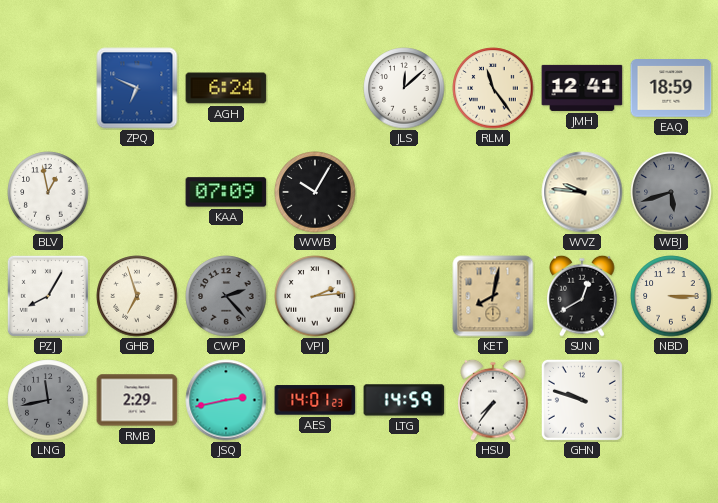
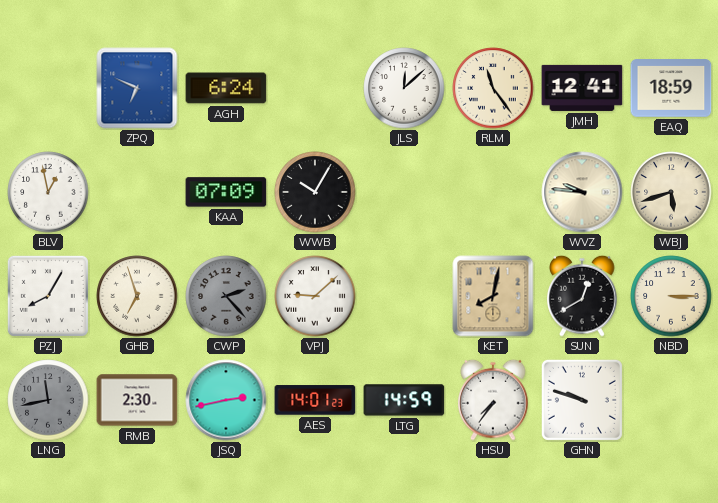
WBJ dial: grey -> cream (671, 192)
VPJ: 2:14 -> 9:08 (315, 296)
RMB: 2:29 -> 2:30 (137, 400)
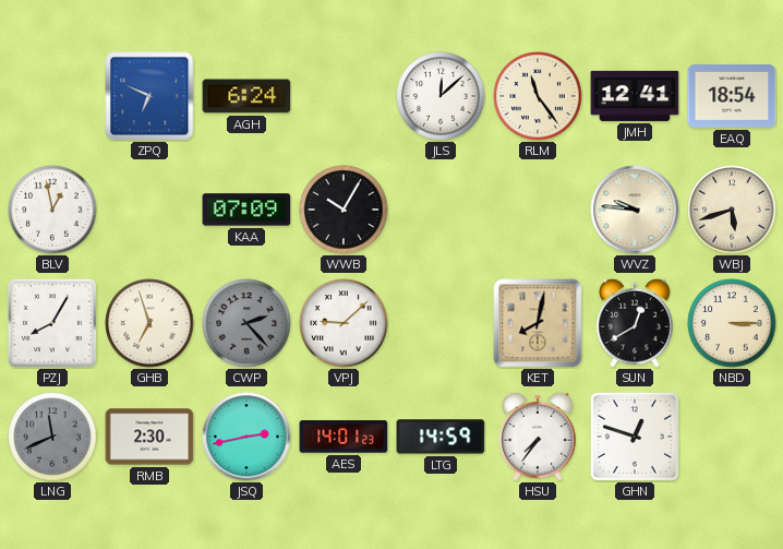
EAQ: 18:59 -> 18:54 (732, 96)
LNG: 11:43 -> 11:41 (52, 437)
GHN: 9:48 -> 12:48 (635, 437)
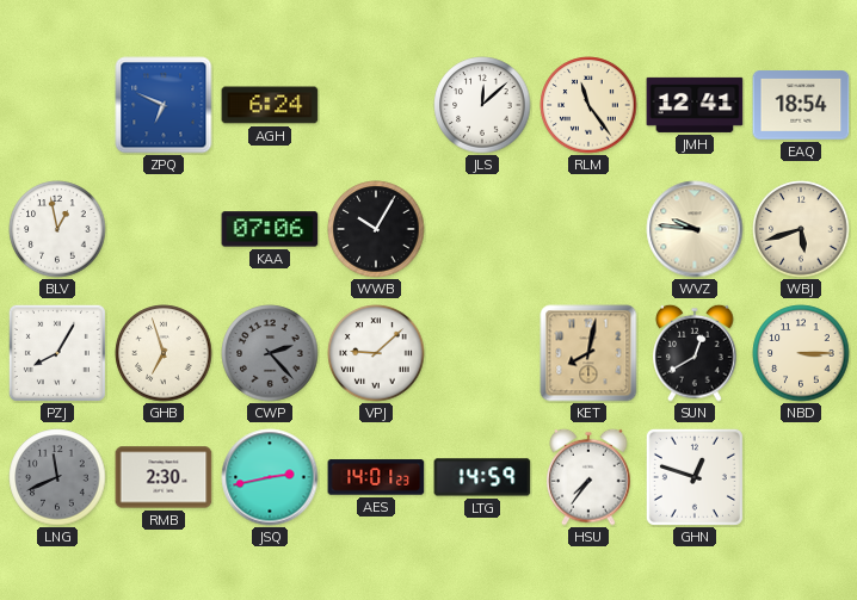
KAA: 07:09 -> 07:06 (270, 229)
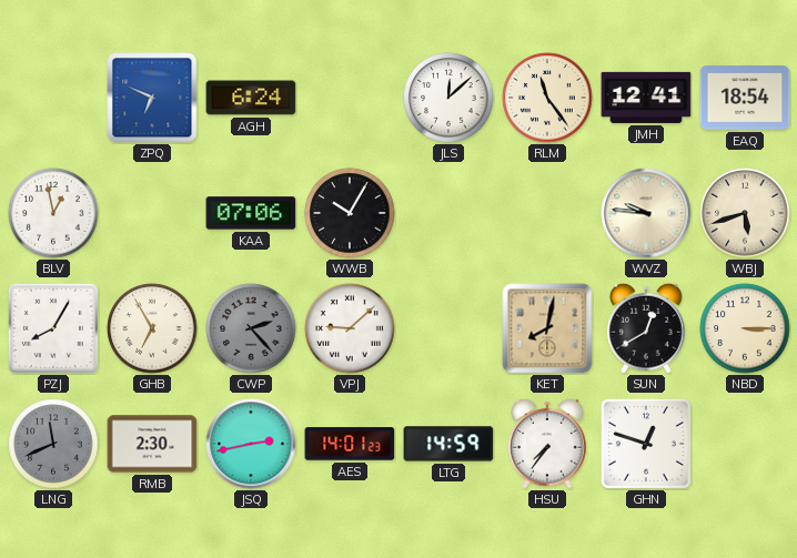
GHB: 6:57 -> 6:55 (152, 328)
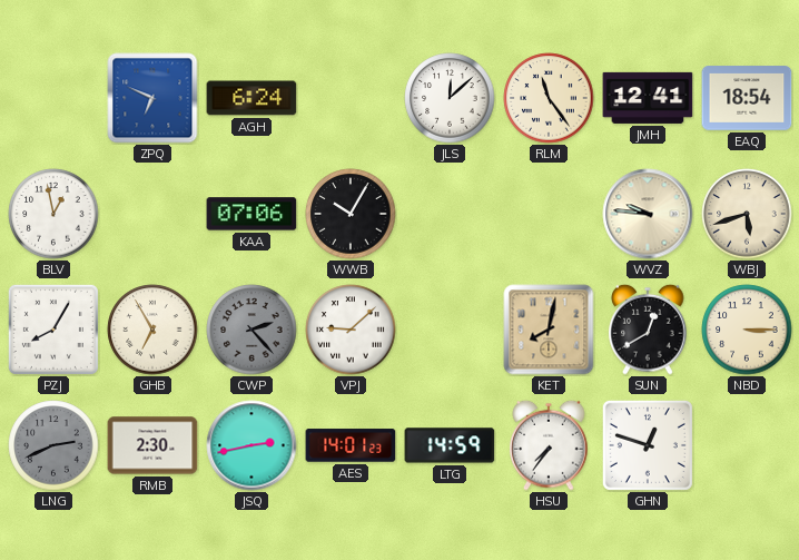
LNG: 11:41 -> 2:41 (53, 445)
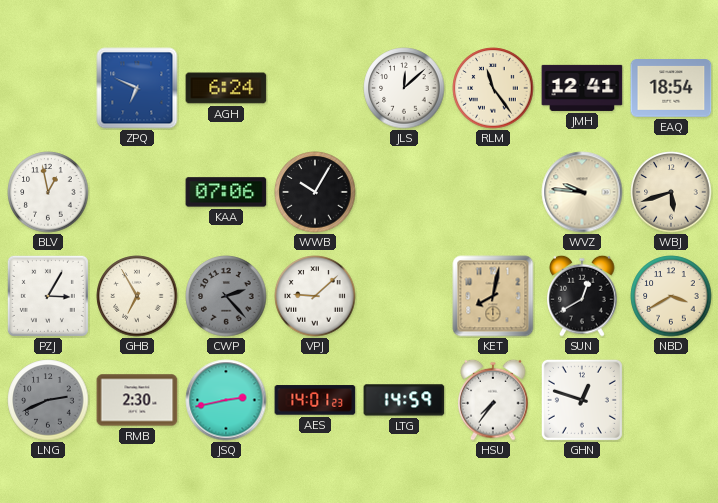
PZJ: 8:05 -> 3:05 (48, 296)
NBD: 3:15 -> 3:40 (671, 296)
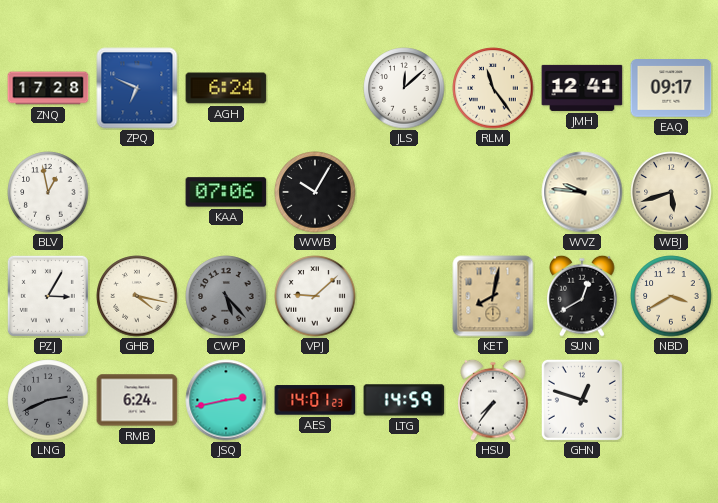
ZNQ: none -> 17:28 (48, 88)
EAQ: 18:54 -> 09:17 (671, 88)
GHB: 6:55 -> 4:17 (137, 296)
CWP: 2:23 -> 5:23 (226, 296)
RMB: 2:30 -> 6:24 (137, 400)
